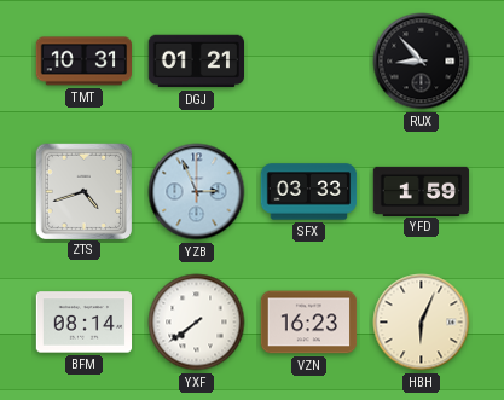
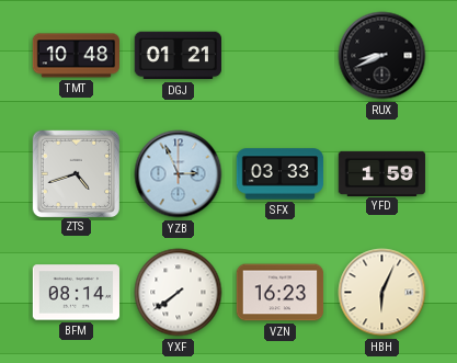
TMT: 10:31 -> 10:48 (76, 56)
RUX: 8:53 -> 8:41 (382, 56)
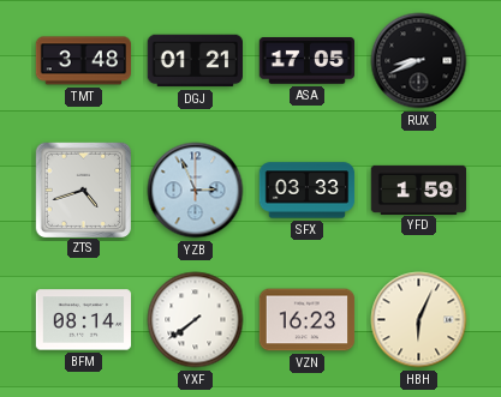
TMT: 10:48 -> 3:48 (83, 61)
ASA: none -> 17:05 (308, 61)
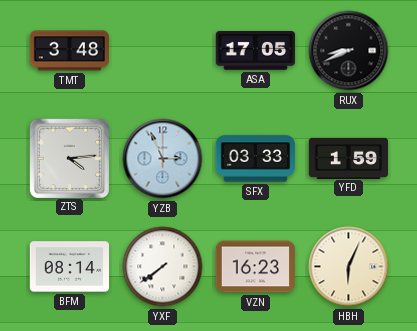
DGJ: 01:21 -> none (195, 61)
ZTS: 4:42 -> 4:14 (69, 158)
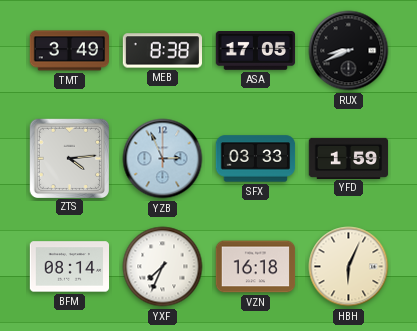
TMT: 3:48 -> 3:49 (69, 51)
MEB: none -> 8:38 (163, 51)
YXF: 7:39 -> 7:34 (163, 267)
VZN: 16:23 -> 16:18 (256, 267)
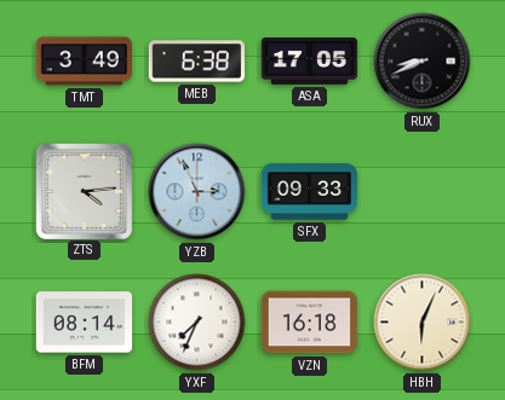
MEB: 8:38 -> 6:38 (197, 62)
SFX: 03:33 -> 09:33 (310, 192)
YFD: 1:59 -> none (349, 158)
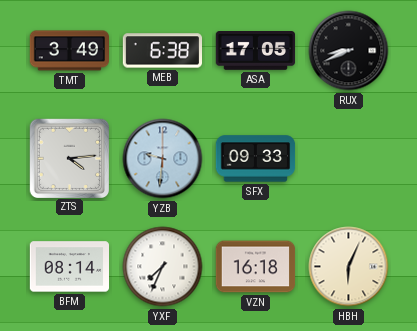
YZB: 2:56 -> 9:31 (163, 159)
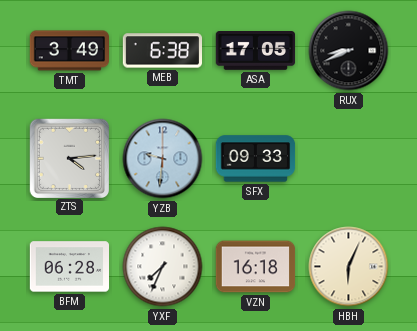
BFM: 08:14 -> 06:28 (70, 267)
